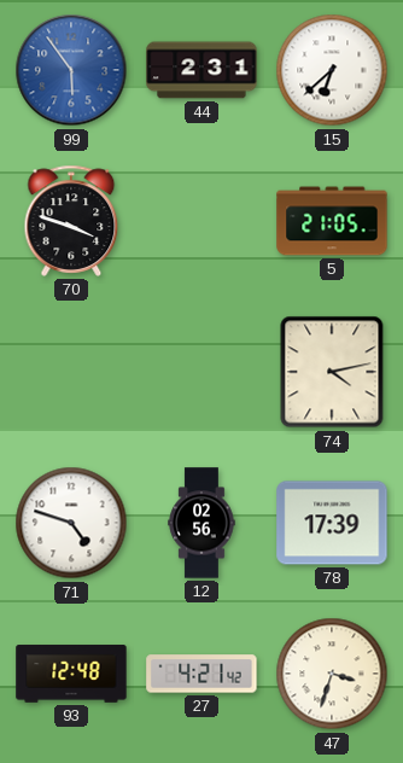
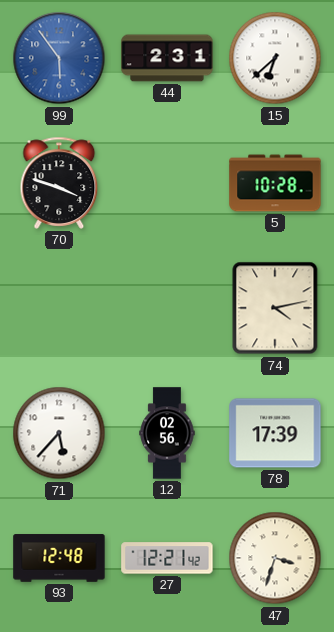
5: 21:05 -> 10:28 (275, 183)
71: 4:48 -> 5:37 (59, 433)
27: 4:21 -> 12:21 (167, 558)
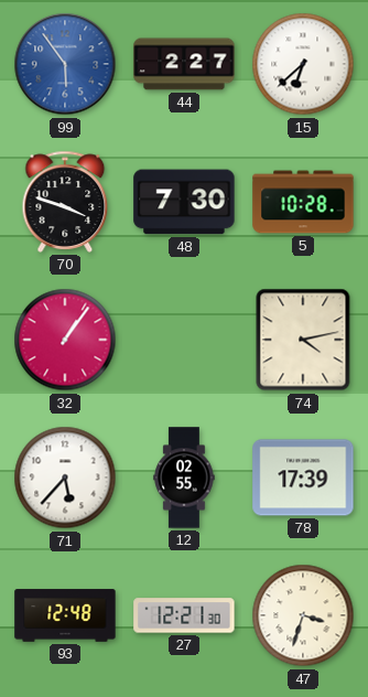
44: 2:31 -> 2:27 (184, 64)
48: none -> 7:30 (184, 202)
32: none -> 1:06 (65, 340)
12: 02:56 -> 02:55 (184, 478)
27: 12:21:42 -> 12:21:30 (184, 615)
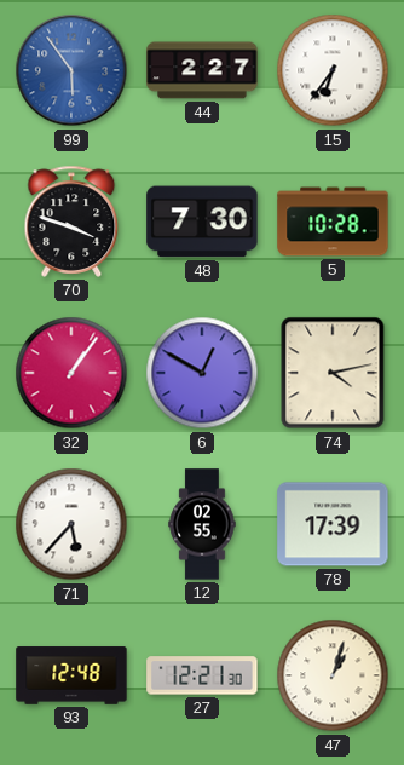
15: 6:38 -> 6:36 (333, 70)
6: none -> 12:50 (202, 373)
47: 3:33 -> 1:03 (333, 675)
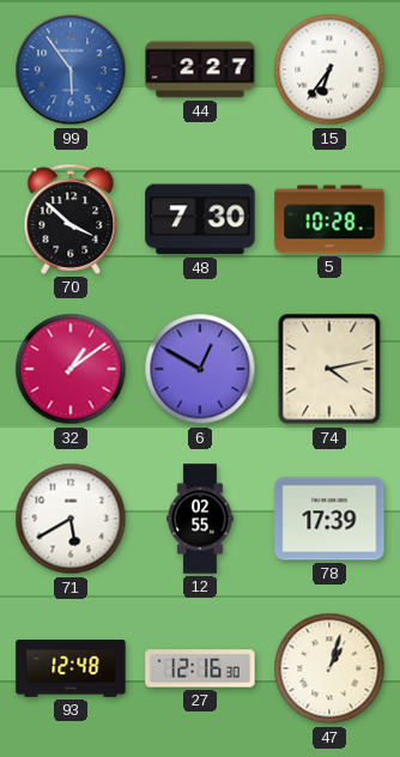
70: 3:48 -> 3:52 (71, 219)
32: 1:06 -> 1:09 (71, 369)
71: 5:37 -> 5:40 (71, 519)
27: 12:21 -> 12:16 (200, 668)
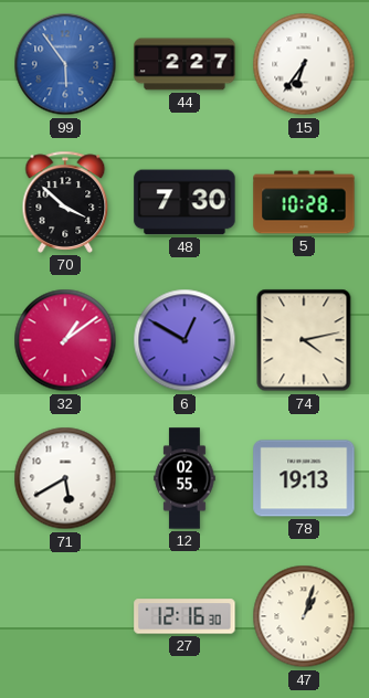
78: 17:39 -> 19:13 (304, 478)
93: 12:48 -> none (71, 668)
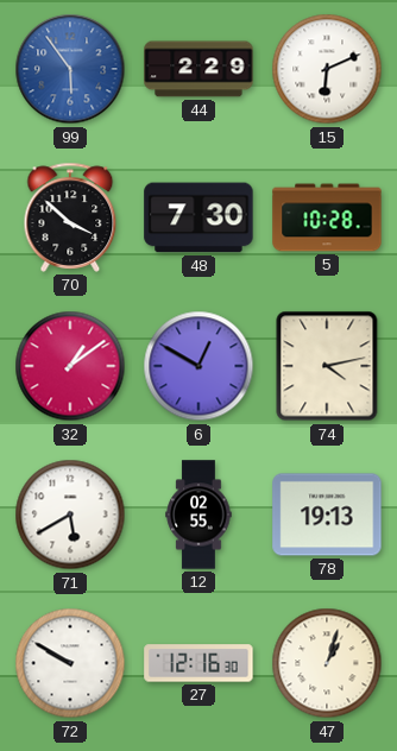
44: 2:27 -> 2:29 (198, 69)
15: 6:36 -> 6:11 (327, 69)
72: none -> 9:50 (70, 663)
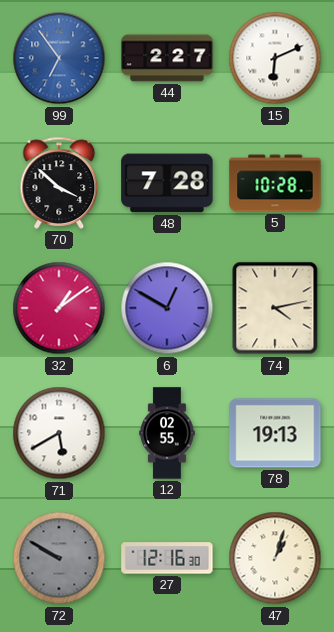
99: 5:54 -> 6:54 (59, 58)
44: 2:29 -> 2:27 (167, 58)
48: 7:30 -> 7:28 (167, 183)
72 dial: white -> grey (59, 558)
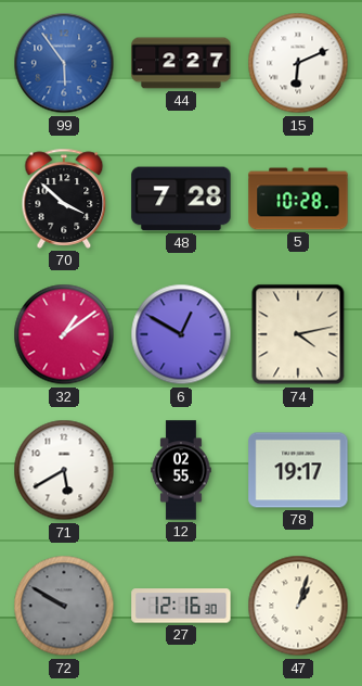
99: 6:54 -> 5:54 (64, 63)
78: 19:13 -> 19:17 (298, 470)
